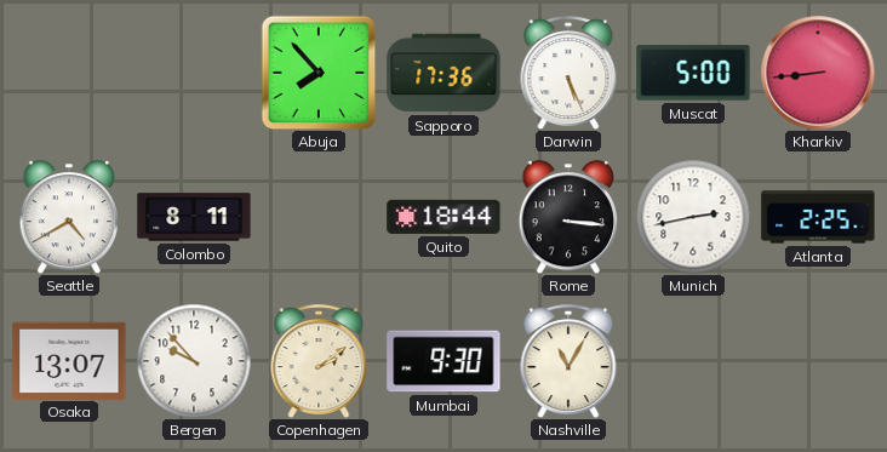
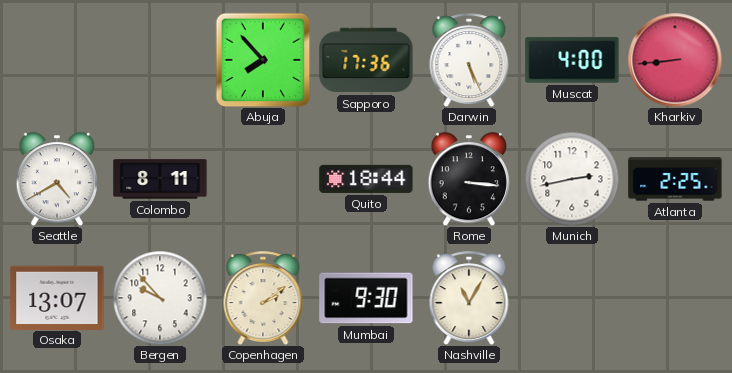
Muscat: 5:00 -> 4:00 (572, 60)
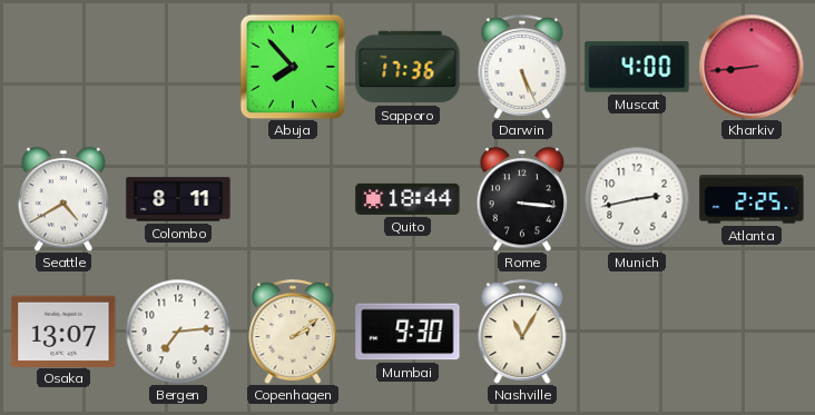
Bergen: 9:53 -> 7:14 (178, 332)
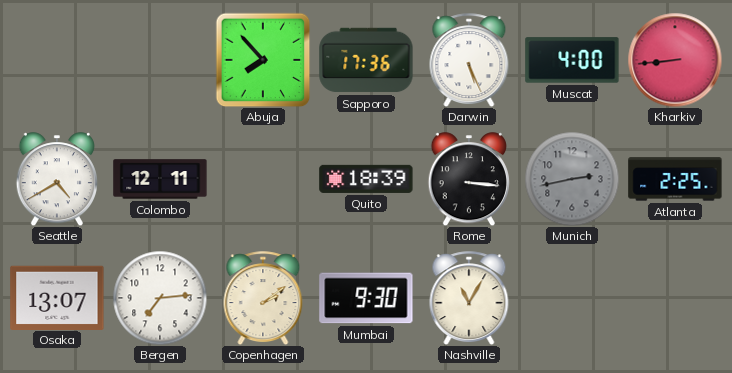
Colombo: 8:11 -> 12:11 (160, 179)
Quito: 18:44 -> 18:39 (366, 179)
Munich dial: white -> grey (572, 179)
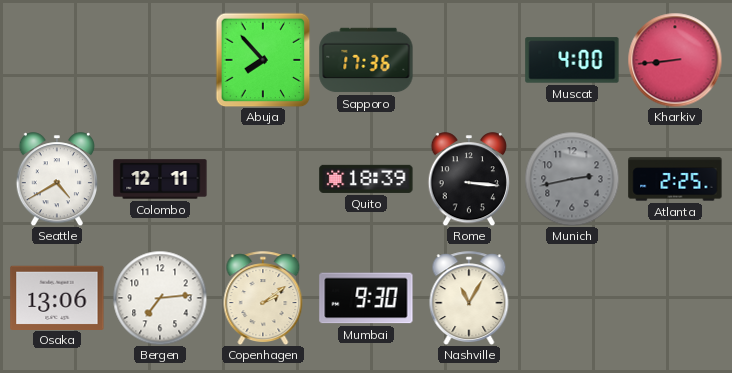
Darwin: 5:26 -> none (469, 60)
Osaka: 13:07 -> 13:06 (57, 297)
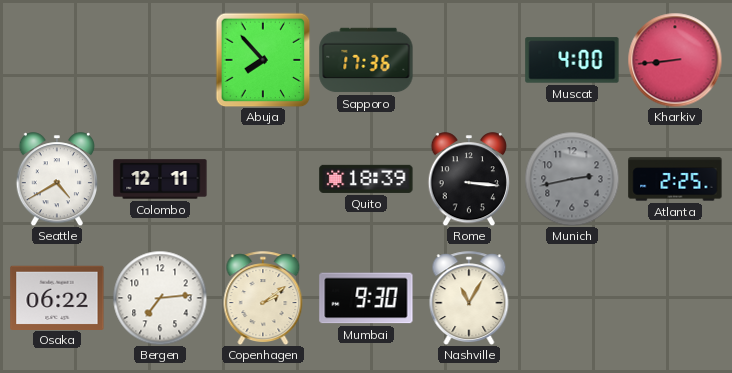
Osaka: 13:06 -> 06:22 (57, 297)
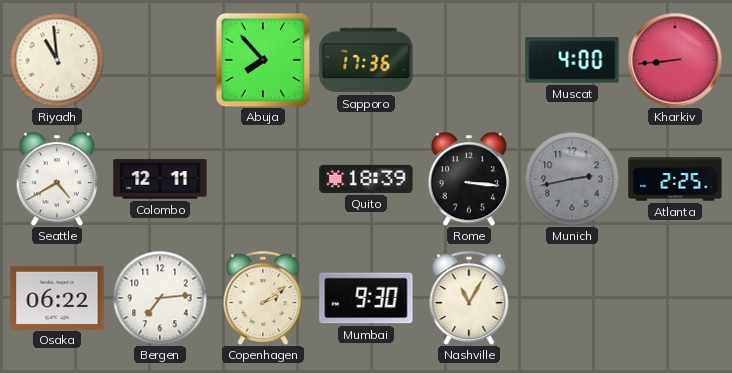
Riyadh: none -> 10:59 (57, 60)
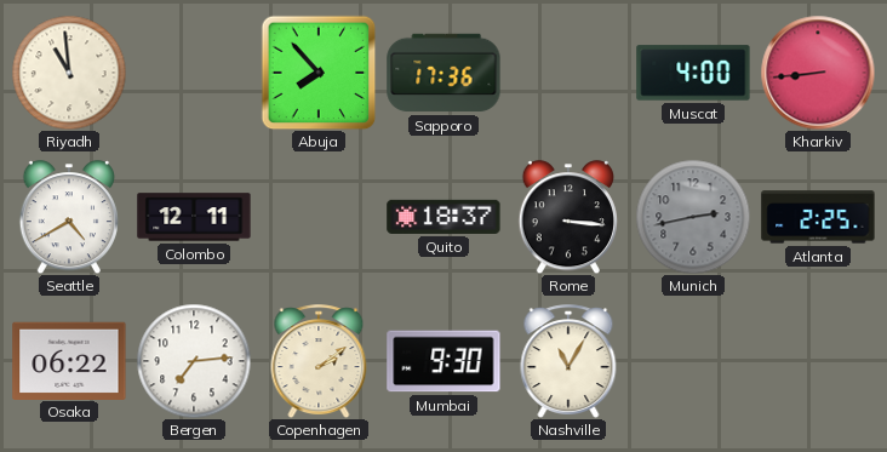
Quito: 18:39 -> 18:37 (443, 217)
